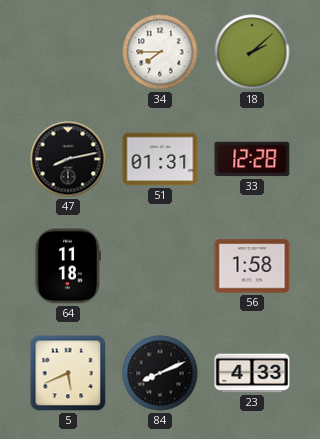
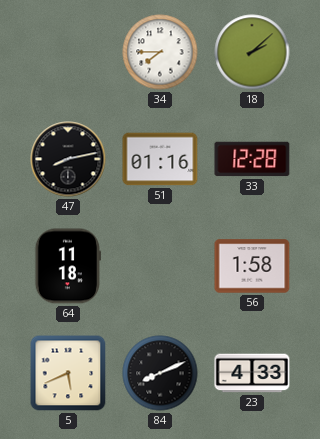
51: 01:31 -> 01:16 (160, 159)
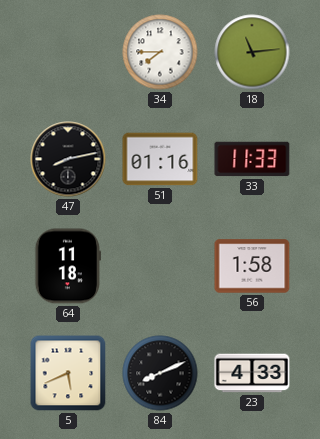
18: 2:08 -> 11:14 (252, 52)
33: 12:28 -> 11:33 (252, 159)
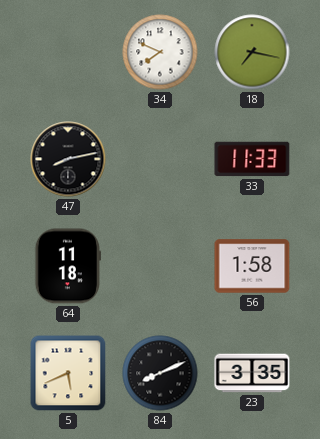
34: 7:45 -> 7:49 (160, 52)
18: 11:14 -> 7:17 (252, 52)
51: 01:16 -> none (160, 159)
23: 4:33 -> 3:35 (252, 373)
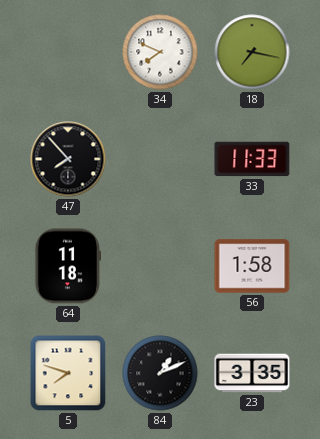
47: 8:13 -> 7:53 (68, 159)
5: 5:41 -> 7:48 (68, 373)
84: 8:11 -> 1:11 (160, 373)
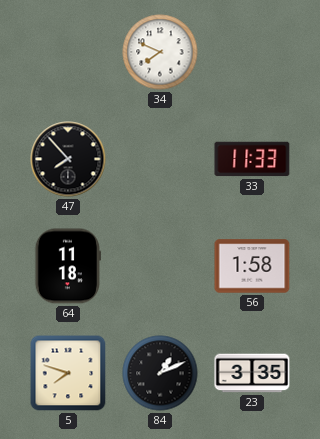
18: 7:17 -> none (252, 52)
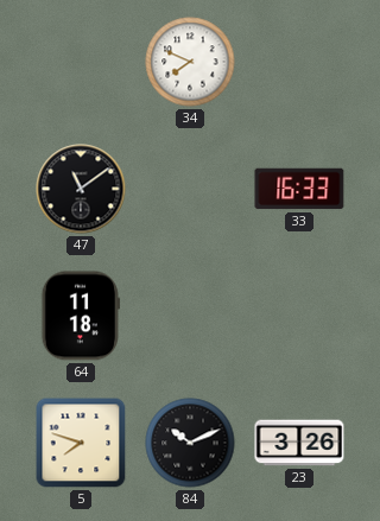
47: 7:53 -> 11:09 (81, 189)
33: 11:33 -> 16:33 (299, 189)
56: 1:58 -> none (252, 266)
84: 1:11 -> 10:11 (190, 443)
23: 3:35 -> 3:26 (299, 443)
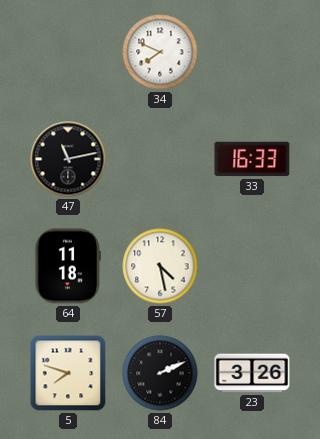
47: 11:09 -> 11:13 (68, 159)
57: none -> 4:28 (160, 266)
84: 10:11 -> 2:11 (160, 373)
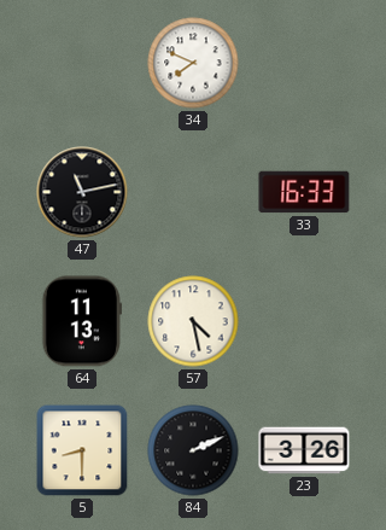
64: 11:18 -> 11:13 (82, 321)
5: 7:48 -> 8:30 (82, 450)
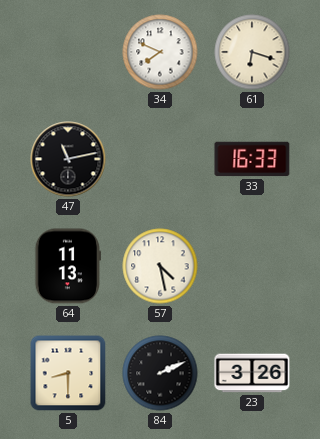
61: none -> 6:18 (252, 52)
